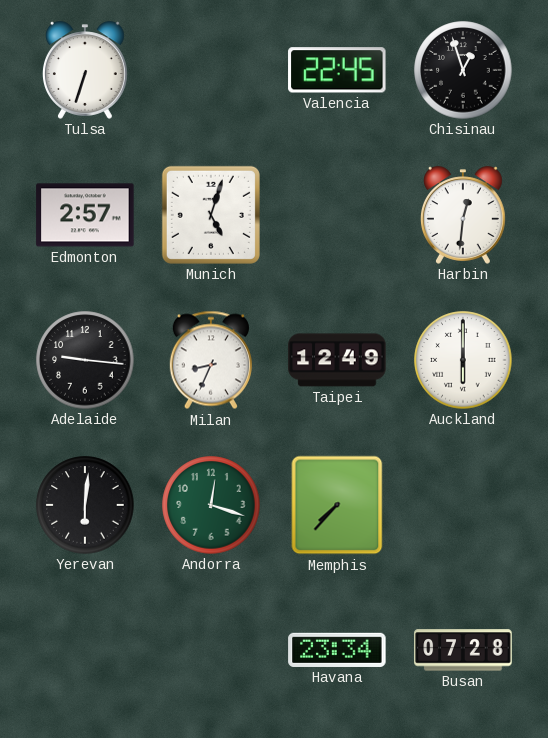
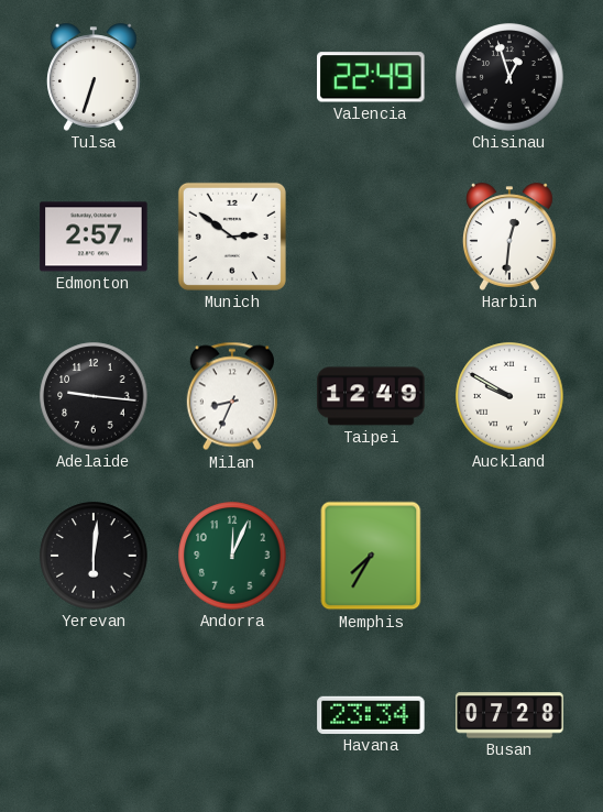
Valencia: 22:45 -> 22:49 (371, 77)
Munich: 5:03 -> 2:51 (232, 237)
Auckland: 6:00 -> 9:50 (509, 396)
Andorra: 12:18 -> 12:04 (232, 556)
Memphis: 7:37 -> 7:35 (371, 556)
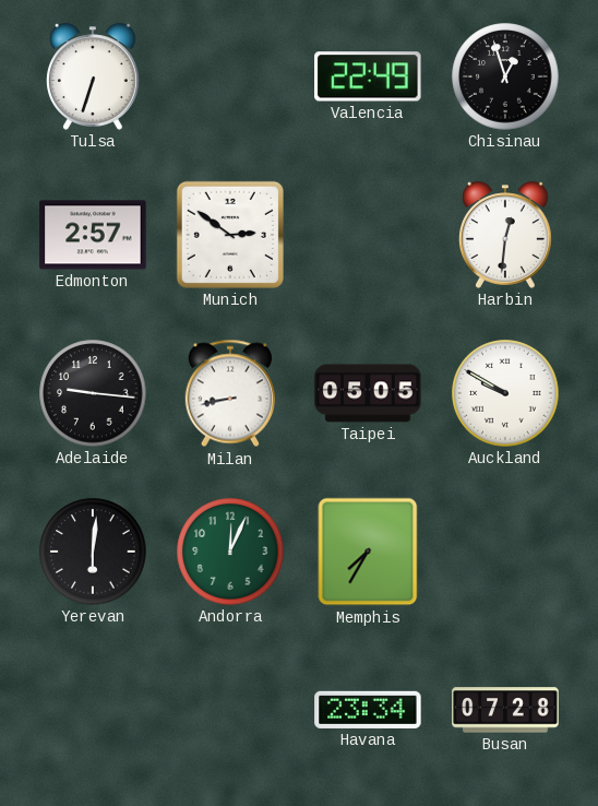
Milan: 8:34 -> 8:43 (230, 393)
Taipei: 12:49 -> 05:05 (368, 393)
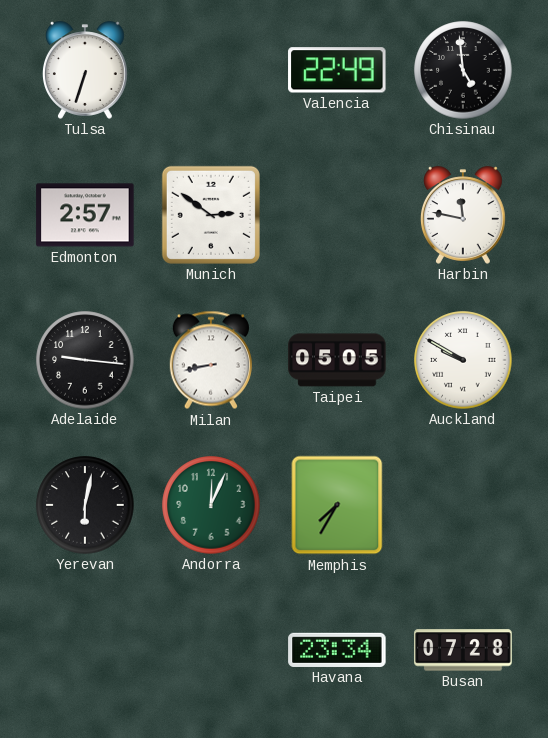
Chisinau: 12:57 -> 4:59 (463, 70)
Harbin: 12:31 -> 11:47 (463, 215)
Yerevan: 6:01 -> 6:02 (85, 505)
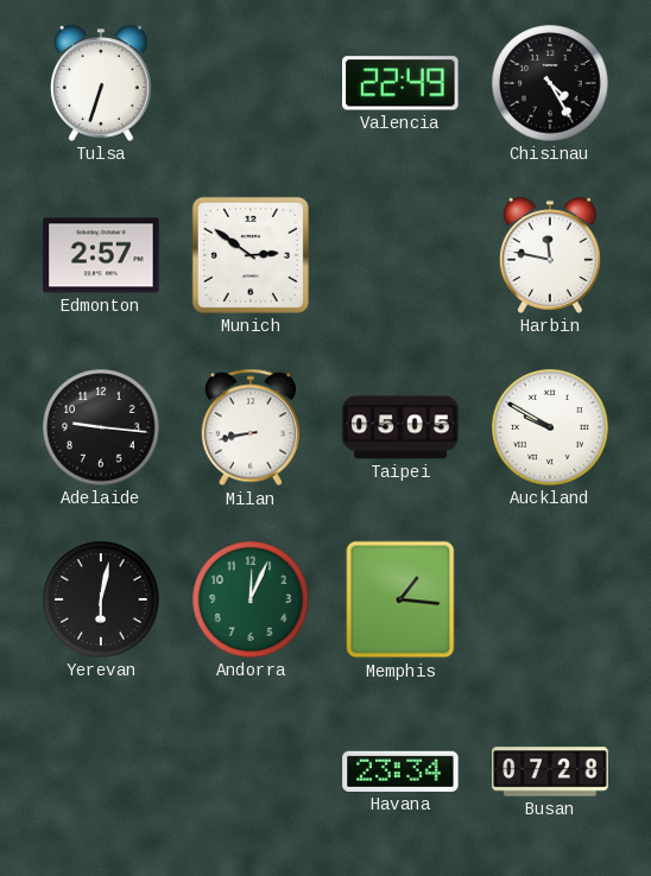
Chisinau: 4:59 -> 4:25 (550, 83)
Memphis: 7:35 -> 1:16 (400, 599)
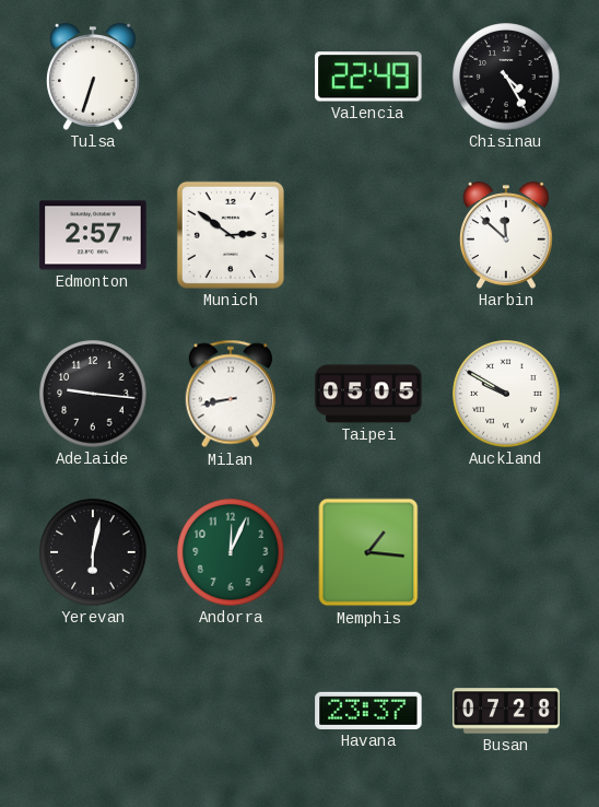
Harbin: 11:47 -> 11:52 (506, 235)
Havana: 23:34 -> 23:37 (368, 711)
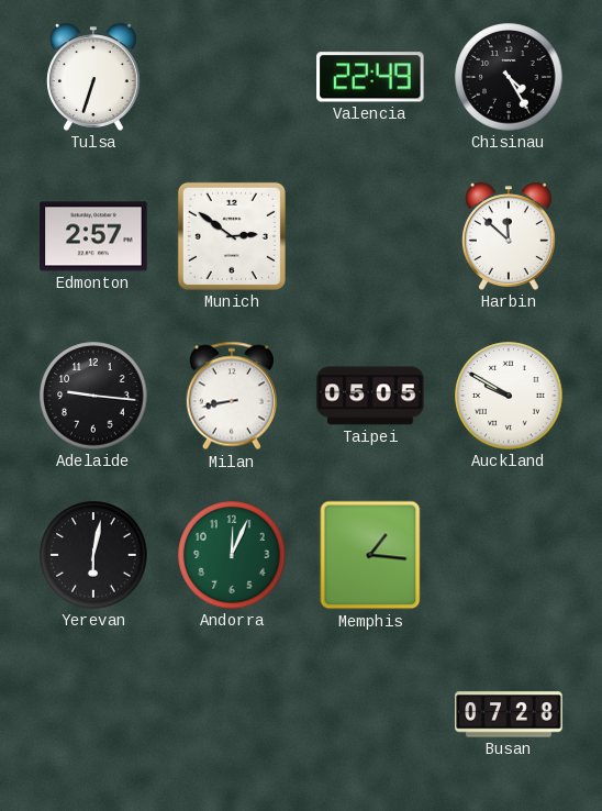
Havana: 23:37 -> none (368, 711)
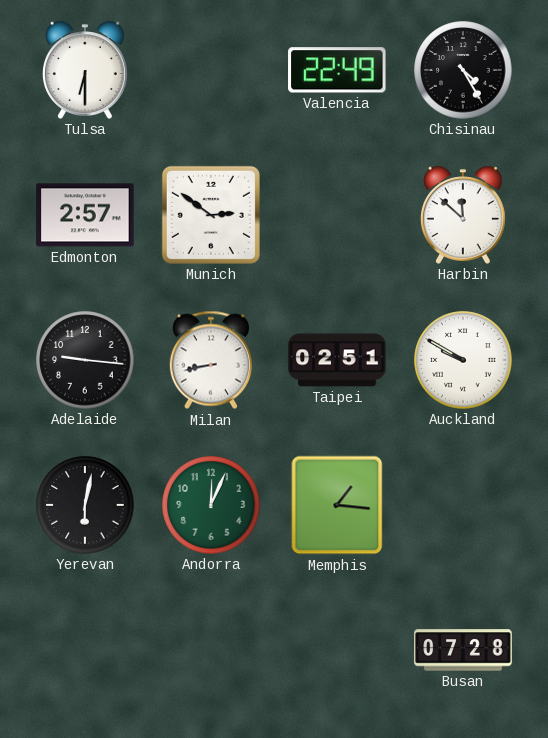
Tulsa: 6:33 -> 6:30 (85, 70)
Taipei: 05:05 -> 02:51 (337, 360)
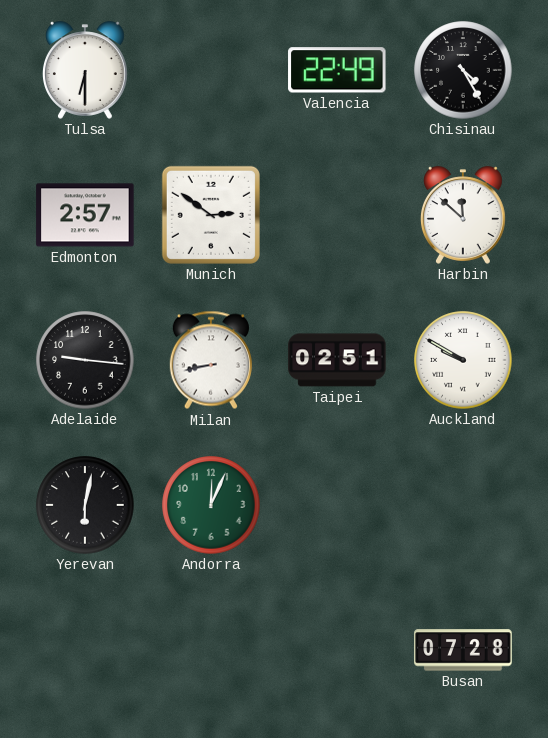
Memphis: 1:16 -> none (337, 505)
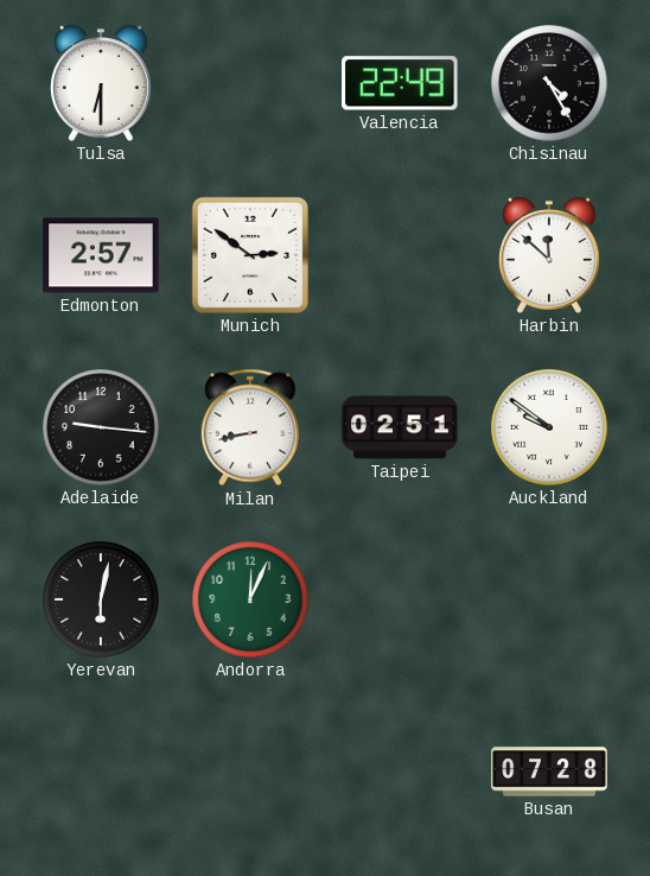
Auckland: 9:50 -> 9:51 (549, 427)
